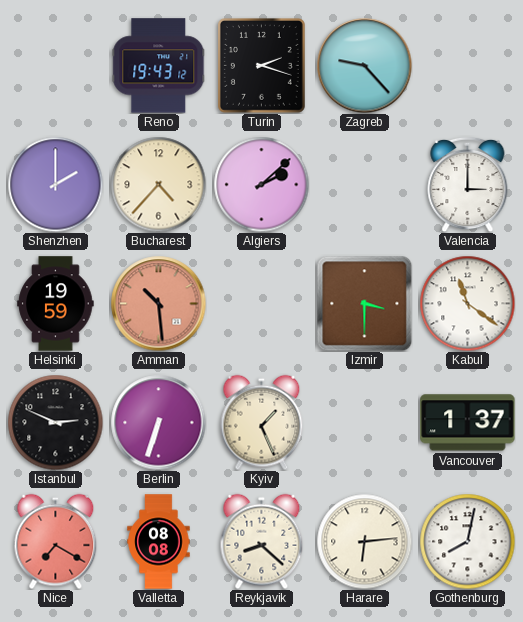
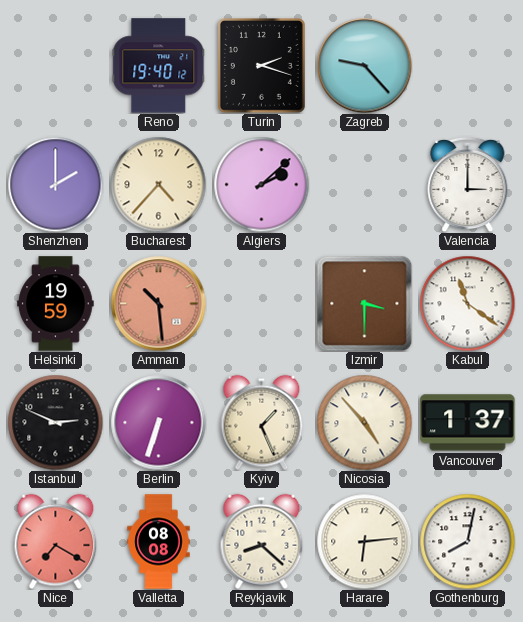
Reno: 19:43 -> 19:40 (159, 66)
Nicosia: none -> 4:53 (364, 422)
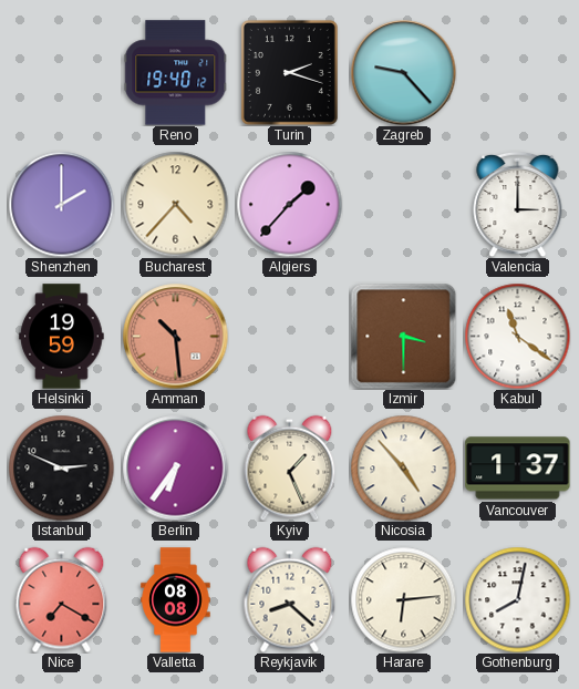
Algiers: 2:08 -> 1:37 (289, 204)
Berlin: 6:33 -> 6:36 (175, 467)
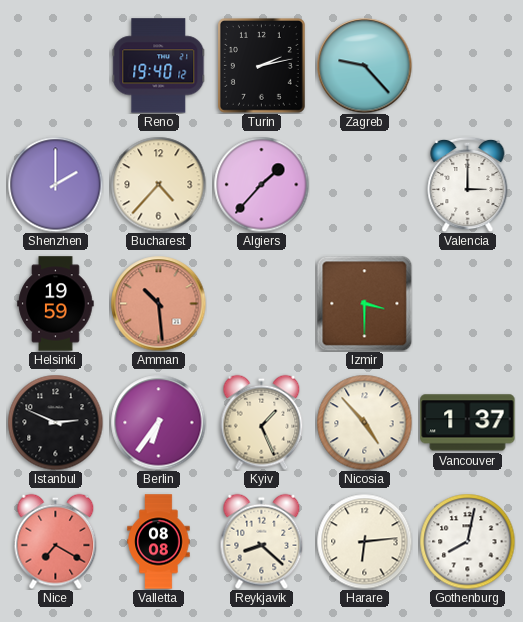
Turin: 2:18 -> 2:13 (261, 65)
Kabul: 11:21 -> none (517, 336)
